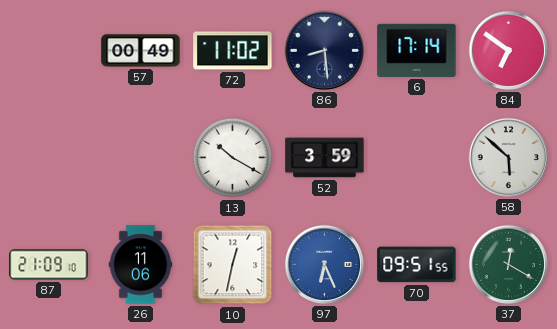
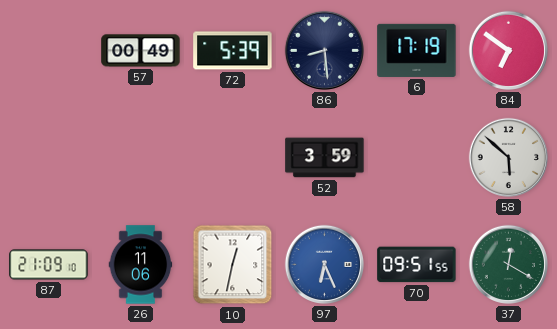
72: 11:02 -> 5:39 (233, 51)
6: 17:14 -> 17:19 (417, 50)
13: 10:20 -> none (233, 158)
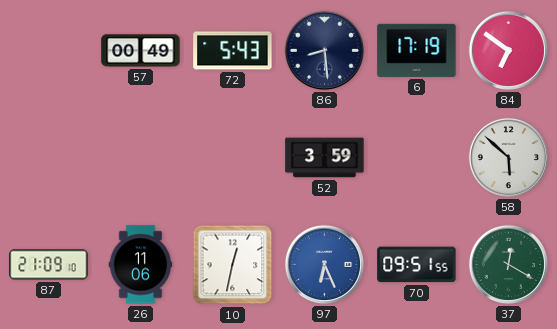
72: 5:39 -> 5:43 (233, 51)
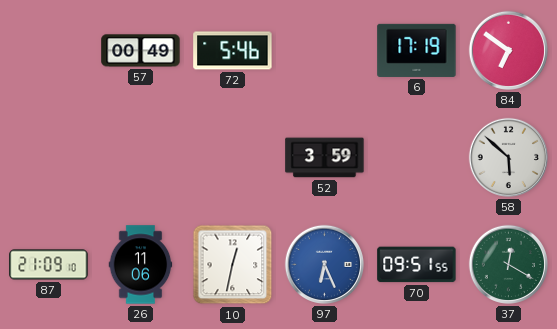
72: 5:43 -> 5:46 (233, 51)
86: 8:29 -> none (324, 50)
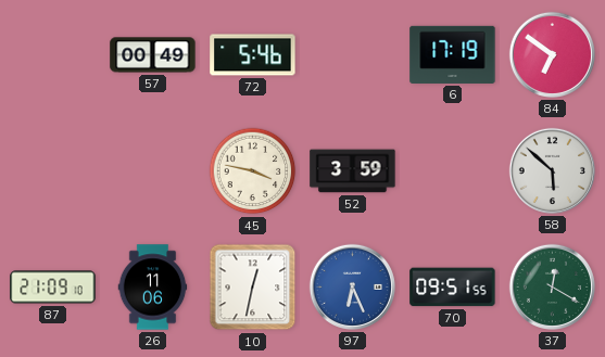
45: none -> 3:47 (253, 171)
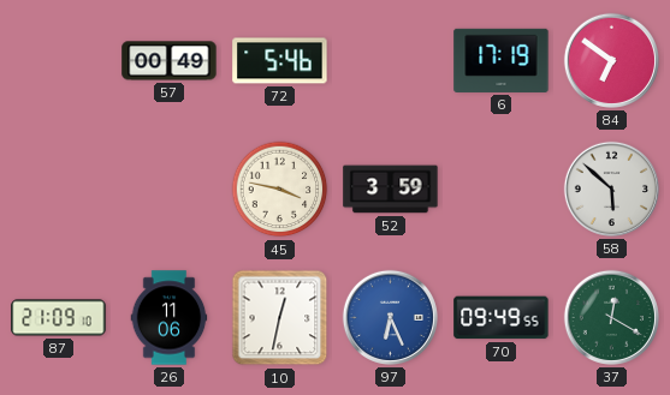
70: 09:51 -> 09:49 (502, 318)
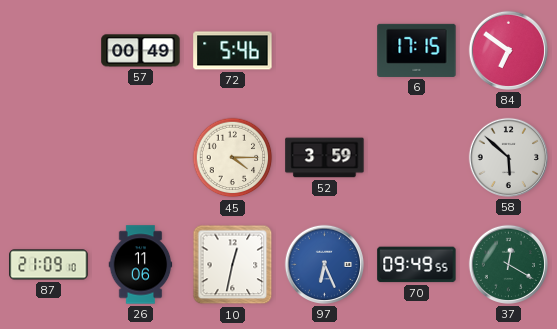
6: 17:19 -> 17:15 (417, 50)
45: 3:47 -> 4:15 (233, 158)
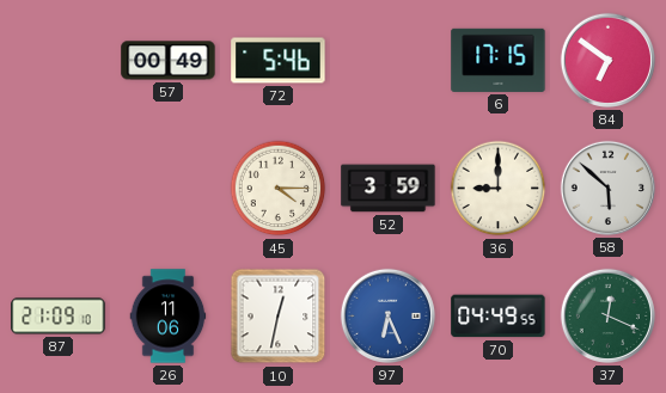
36: none -> 9:00 (499, 189)
70: 09:49 -> 04:49 (499, 317)
37: 12:20 -> 12:19 (607, 315)
